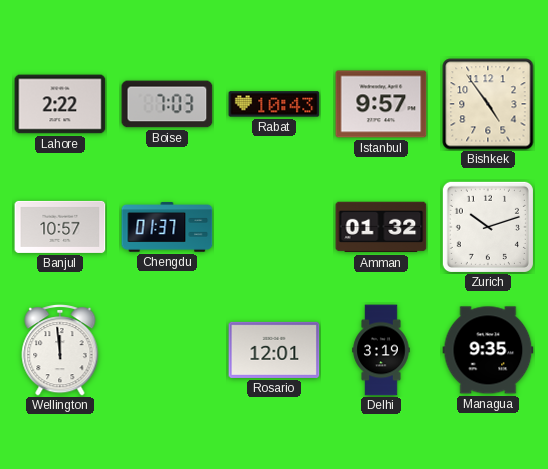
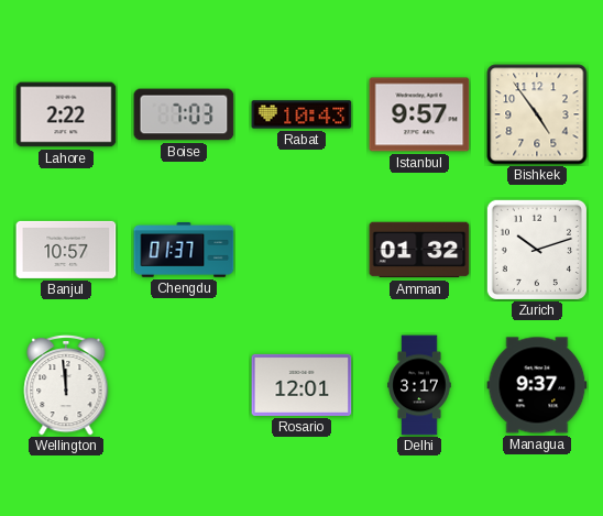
Delhi: 3:19 -> 3:17 (419, 385)
Managua: 9:35 -> 9:37 (537, 385)
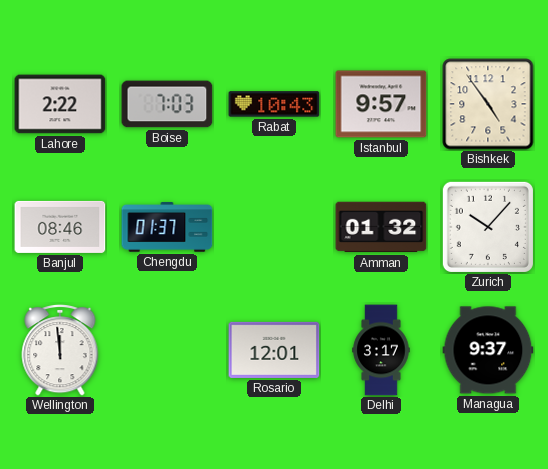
Banjul: 10:57 -> 08:46 (60, 227)
Zurich: 10:12 -> 10:07 (488, 227)
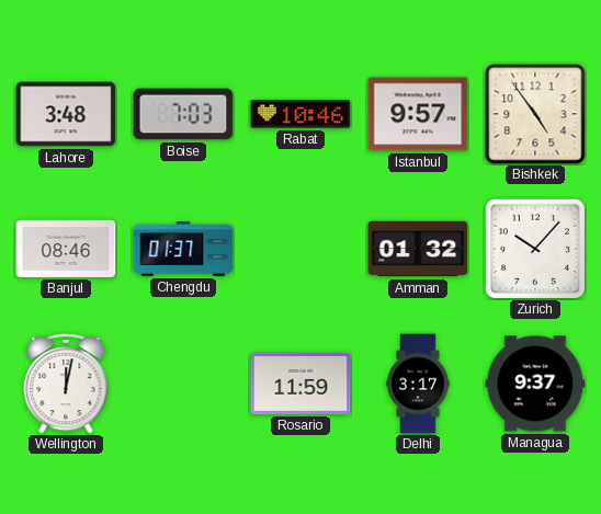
Lahore: 2:22 -> 3:48 (66, 114)
Rabat: 10:43 -> 10:46 (300, 114)
Wellington: 11:59 -> 12:02 (66, 384)
Rosario: 12:01 -> 11:59 (300, 384)
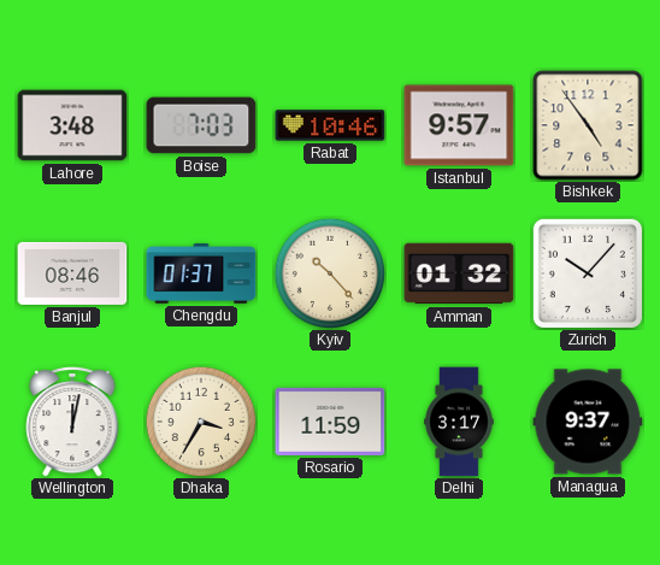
Kyiv: none -> 10:23 (330, 273)
Dhaka: none -> 3:35 (201, 422)
